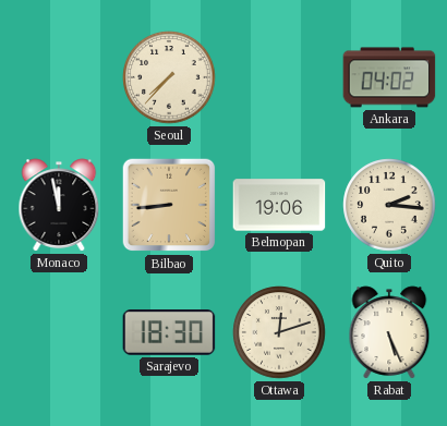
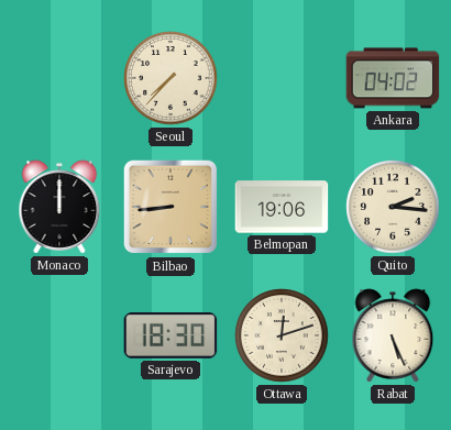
Monaco: 11:58 -> 12:00 (59, 207)
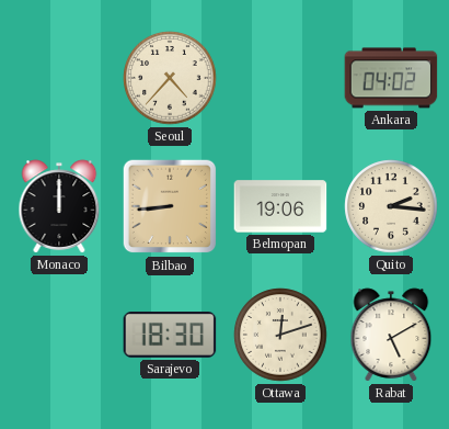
Seoul: 7:37 -> 4:37 (170, 78)
Rabat: 5:26 -> 5:10 (391, 335)
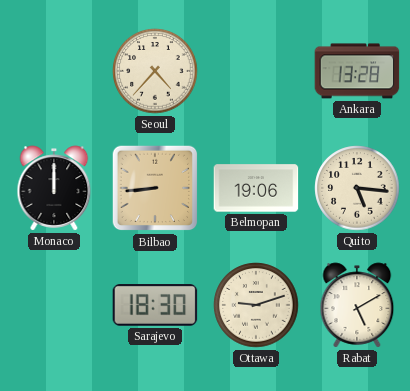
Ankara: 04:02 -> 13:28 (357, 71)
Quito: 2:16 -> 5:16 (357, 188)
Ottawa: 12:12 -> 9:12 (256, 305)
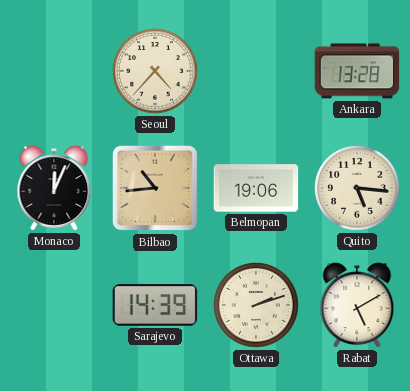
Monaco: 12:00 -> 12:04 (54, 188)
Bilbao: 8:44 -> 10:44 (155, 188)
Sarajevo: 18:30 -> 14:39 (155, 306)
Ottawa: 9:12 -> 2:12 (256, 305)
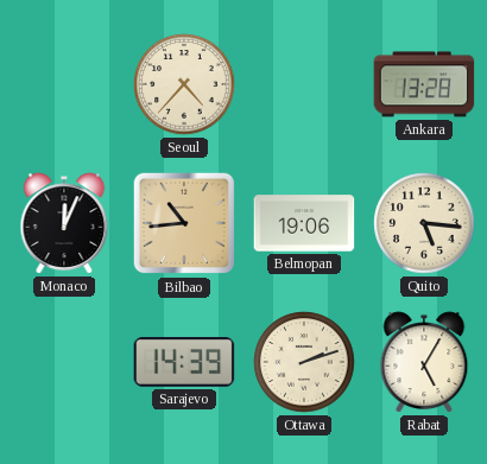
Rabat: 5:10 -> 5:05 (424, 362)
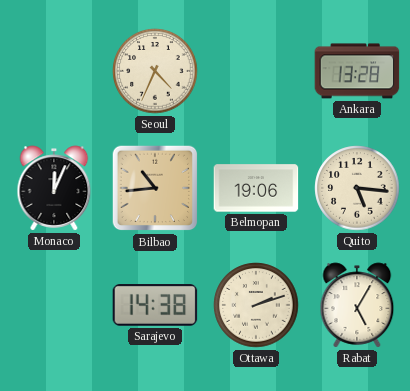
Seoul: 4:37 -> 4:34 (155, 71)
Sarajevo: 14:39 -> 14:38 (155, 306)
